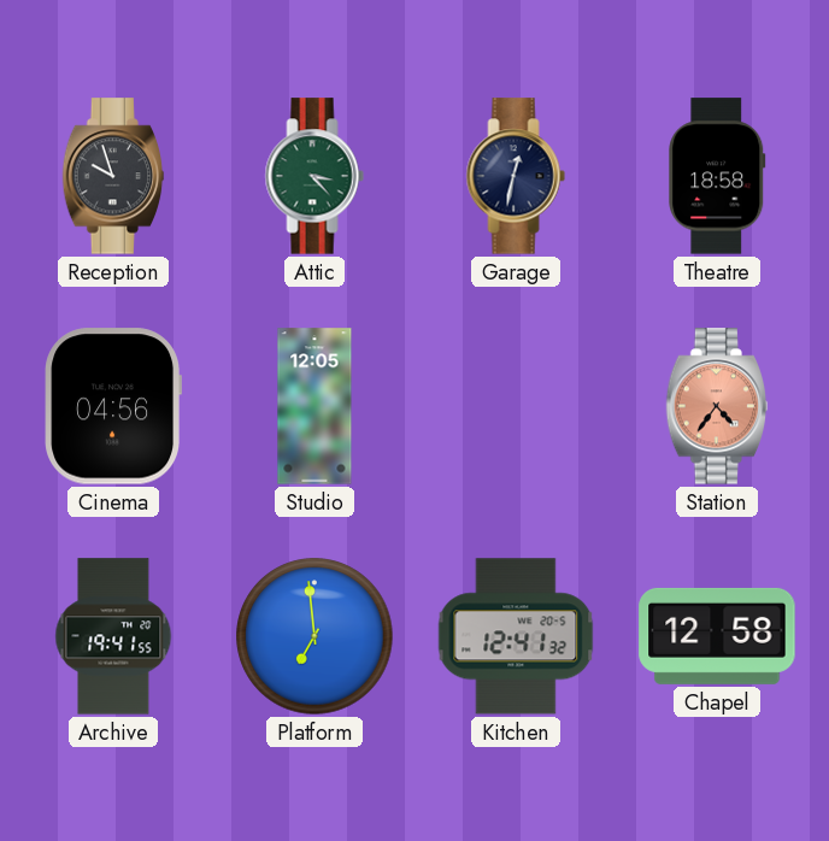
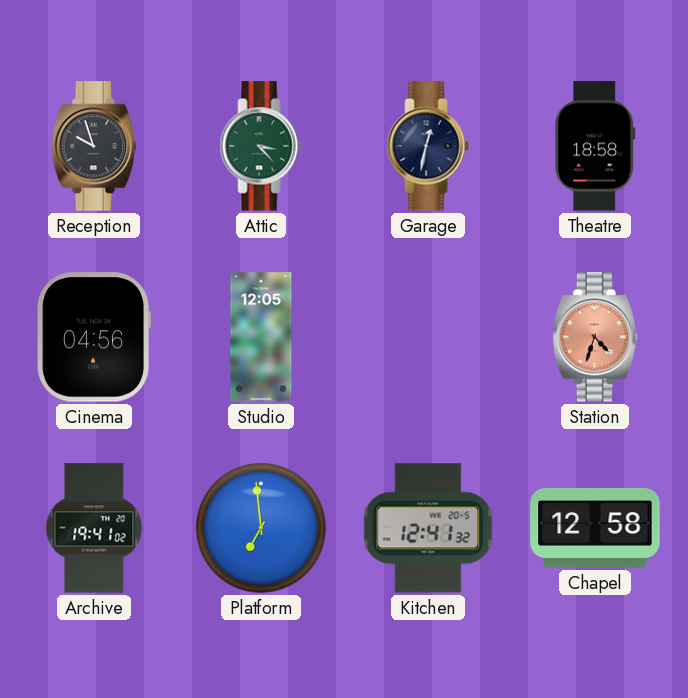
Station: 4:36 -> 4:33 (595, 337)
Archive: 19:41:55 -> 19:41:02 (94, 528)
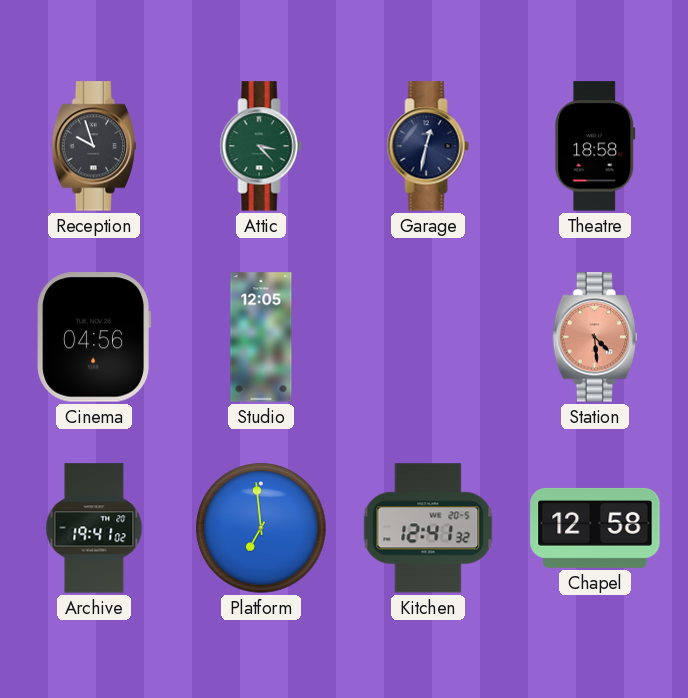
Station: 4:33 -> 4:29 (595, 337)
